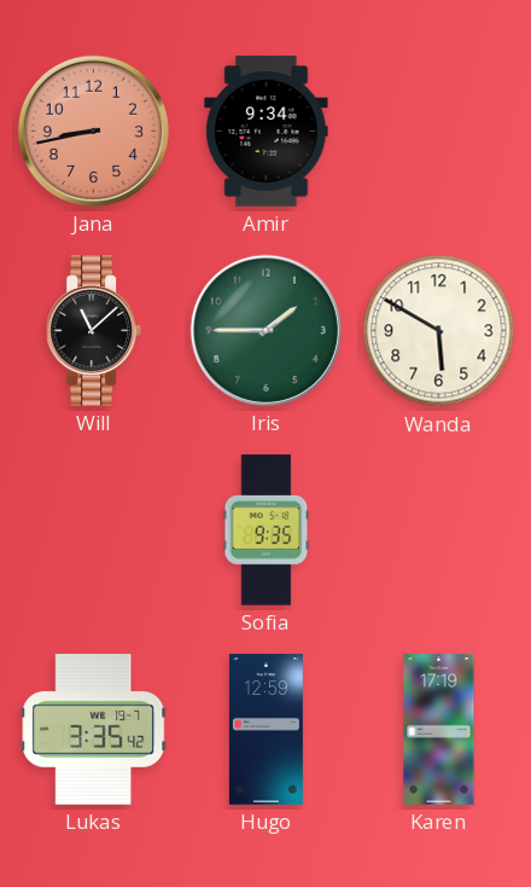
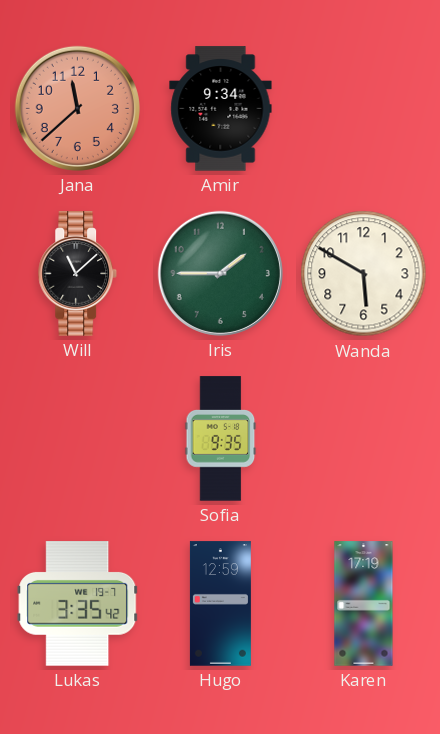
Jana: 8:43 -> 11:38 (77, 108)
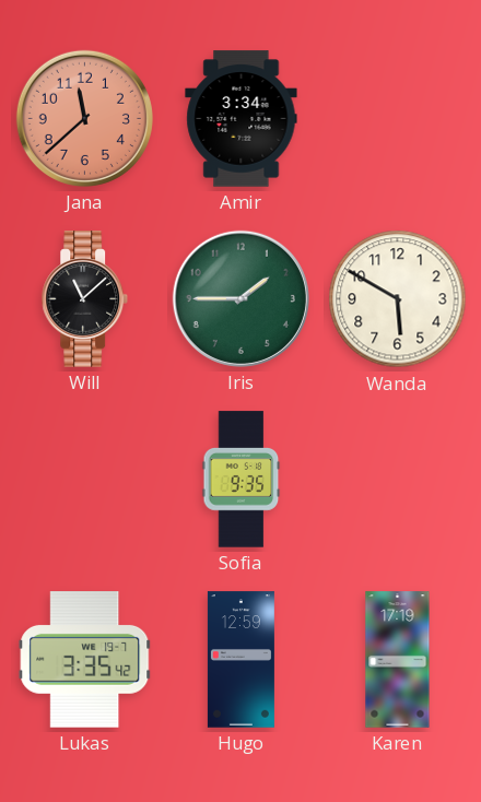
Amir: 9:34 -> 3:34 (242, 119)
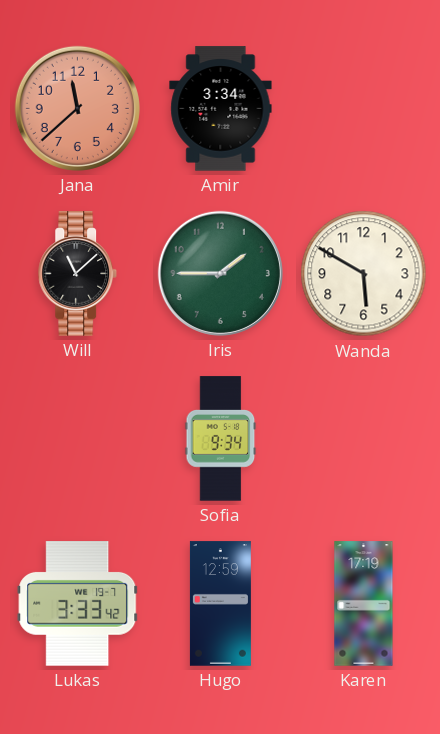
Sofia: 9:35 -> 9:34 (221, 439)
Lukas: 3:35 -> 3:33 (78, 604)
